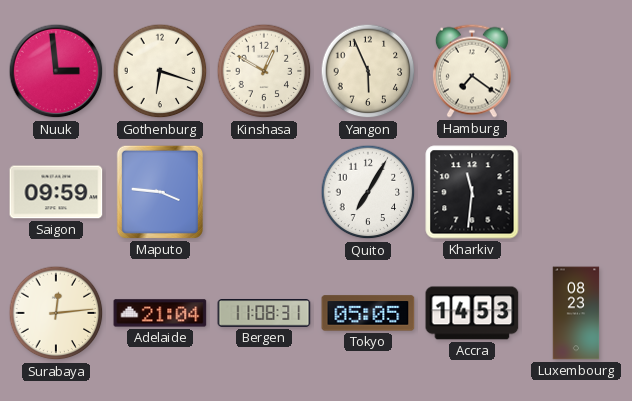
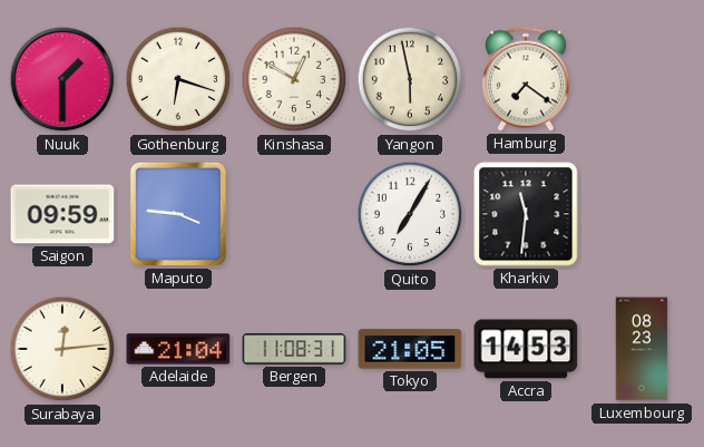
Nuuk: 2:59 -> 1:30 (62, 79)
Yangon: 5:56 -> 5:58 (410, 79)
Tokyo: 05:05 -> 21:05 (410, 349)
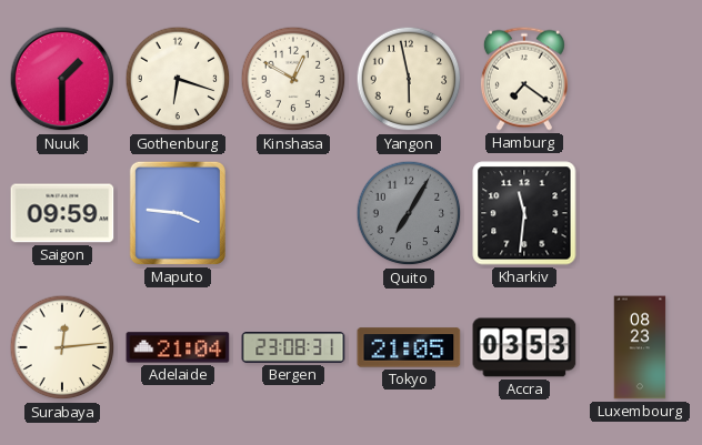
Quito dial: white -> grey (409, 213)
Bergen: 11:08 -> 23:08 (293, 347)
Accra: 14:53 -> 03:53 (524, 347)
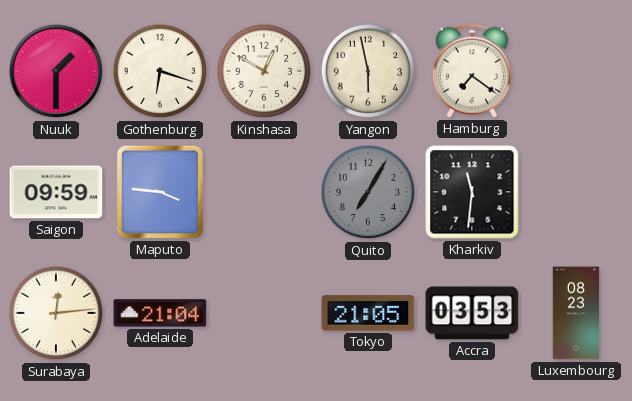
Bergen: 23:08 -> none (293, 347)
